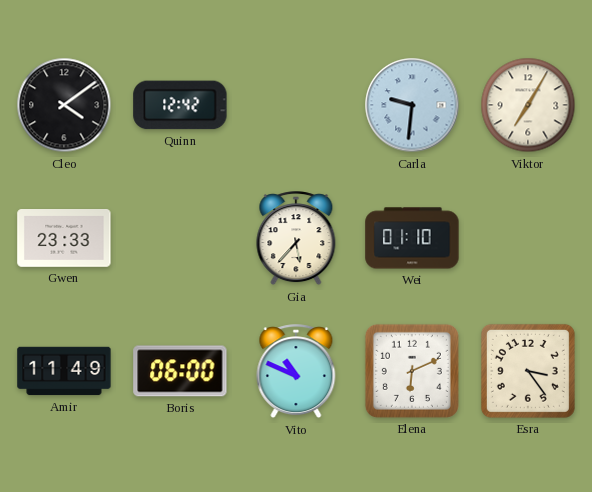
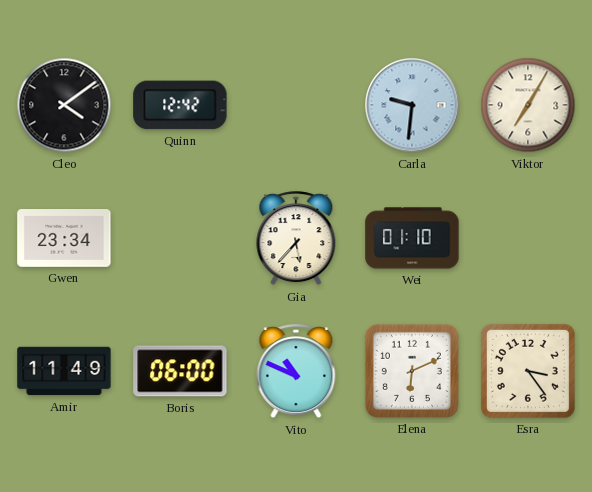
Gwen: 23:33 -> 23:34 (64, 239)
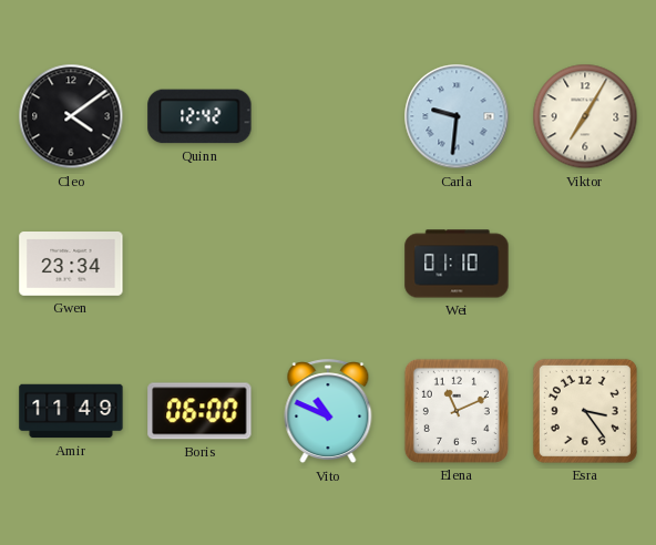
Gia: 5:37 -> none (296, 239)
Elena: 6:11 -> 11:11 (457, 411)
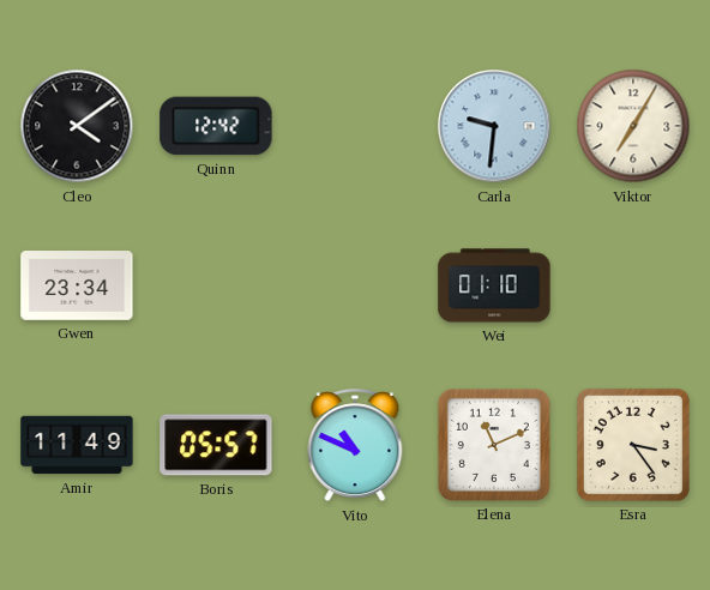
Boris: 06:00 -> 05:57 (216, 445)
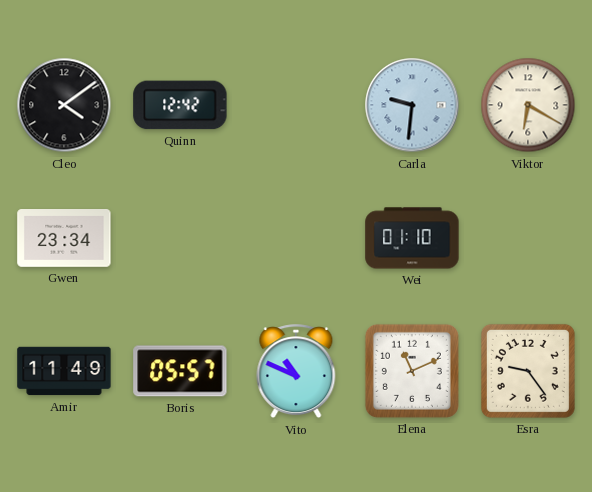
Viktor: 7:05 -> 6:20 (528, 105)
Esra: 3:24 -> 9:24 (528, 371)
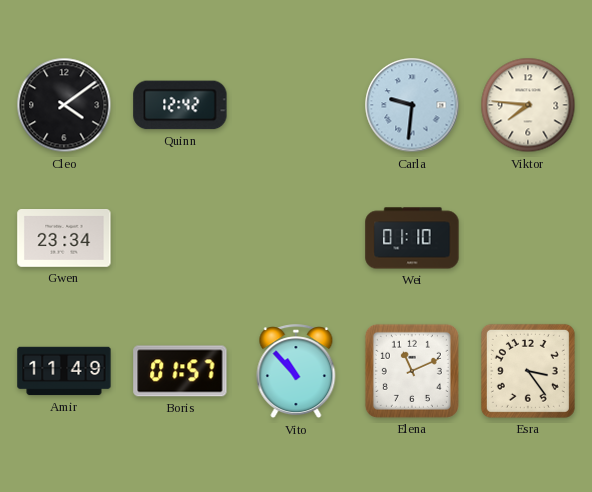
Viktor: 6:20 -> 7:46 (528, 105)
Boris: 05:57 -> 01:57 (180, 371)
Vito: 10:49 -> 10:53 (296, 372)
Esra: 9:24 -> 3:24 (528, 371)
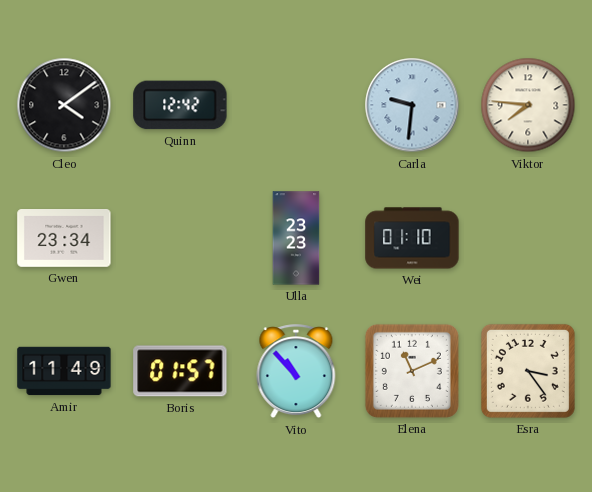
Ulla: none -> 23:23 (296, 238)
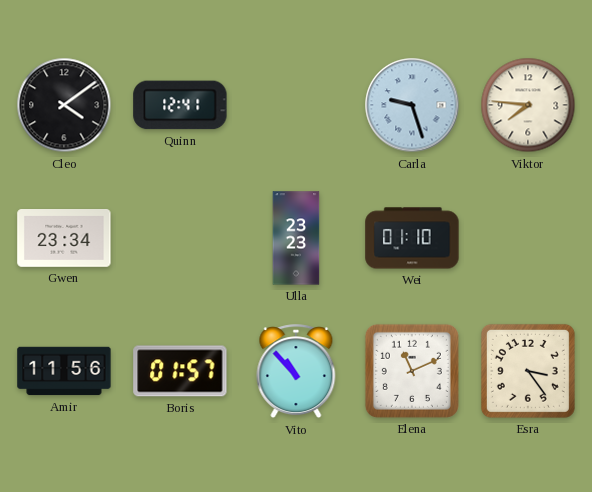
Quinn: 12:42 -> 12:41 (180, 105)
Carla: 9:31 -> 9:27 (412, 105)
Amir: 11:49 -> 11:56 (64, 371)
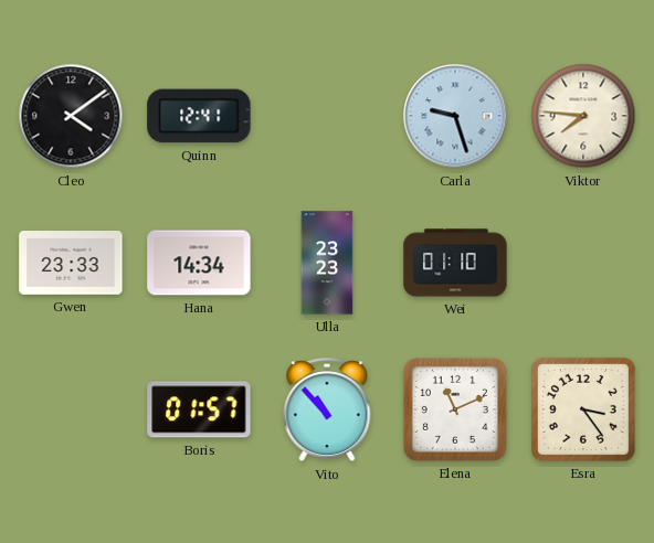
Gwen: 23:34 -> 23:33 (71, 264)
Hana: none -> 14:34 (199, 263)
Amir: 11:56 -> none (64, 371)
